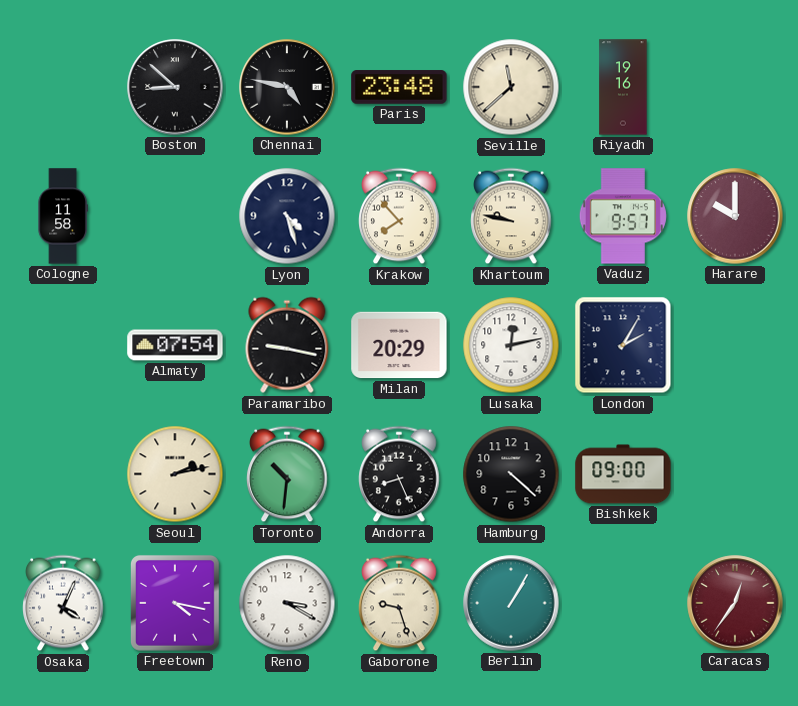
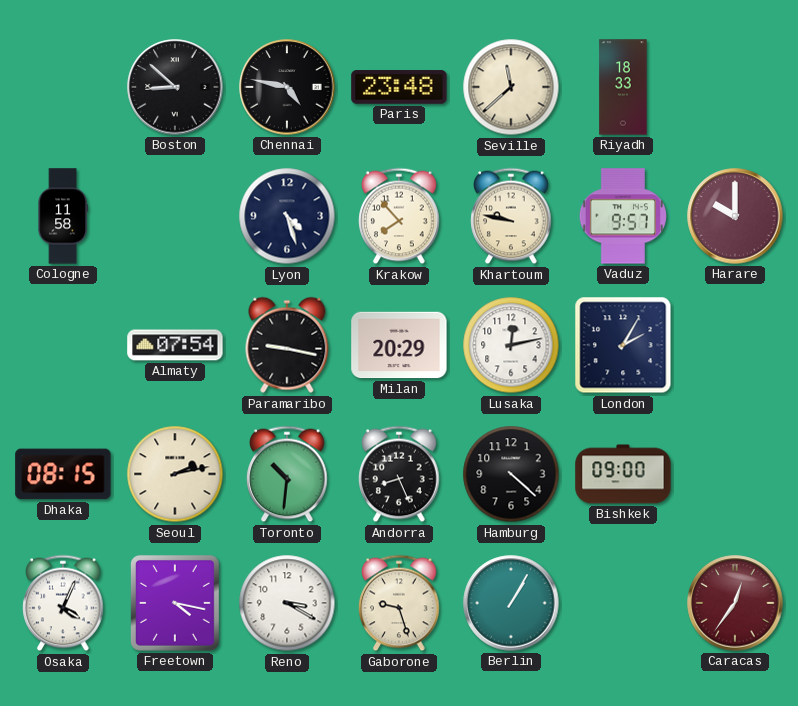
Riyadh: 19:16 -> 18:33 (623, 87)
Dhaka: none -> 08:15 (63, 474)
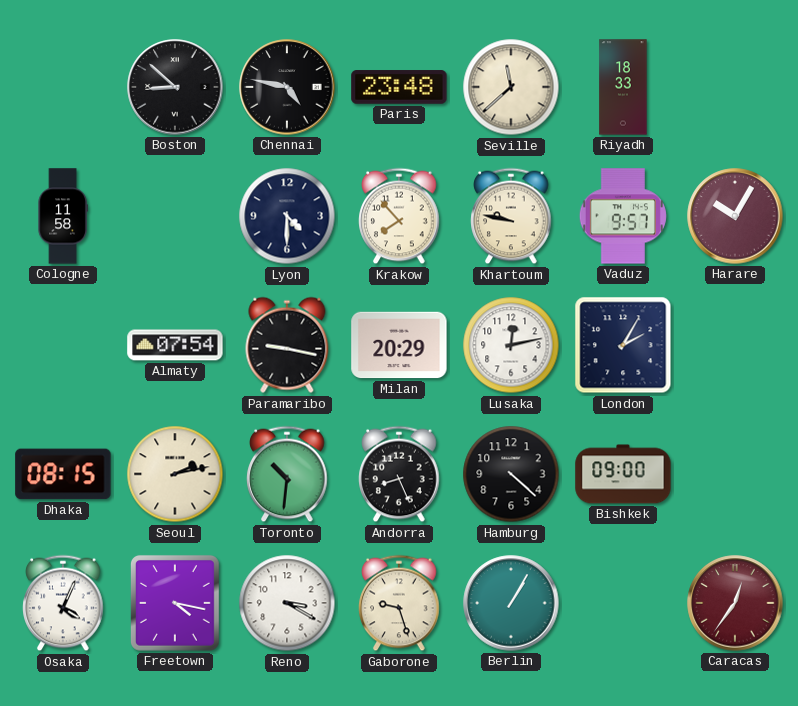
Lyon: 4:27 -> 4:30 (287, 216)
Harare: 10:00 -> 10:05 (735, 216)
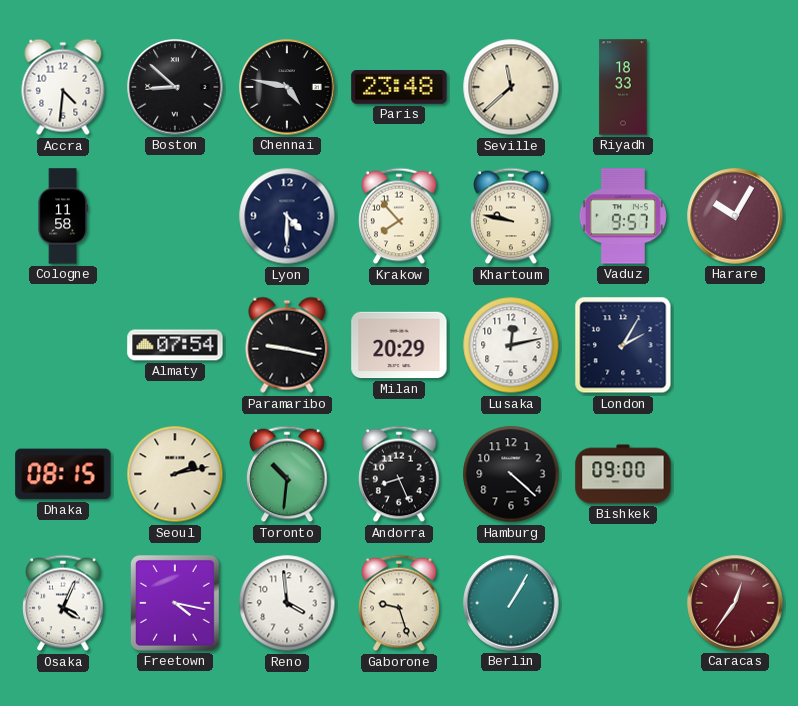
Accra: none -> 4:31 (63, 87)
Reno: 3:20 -> 3:59 (287, 603)
